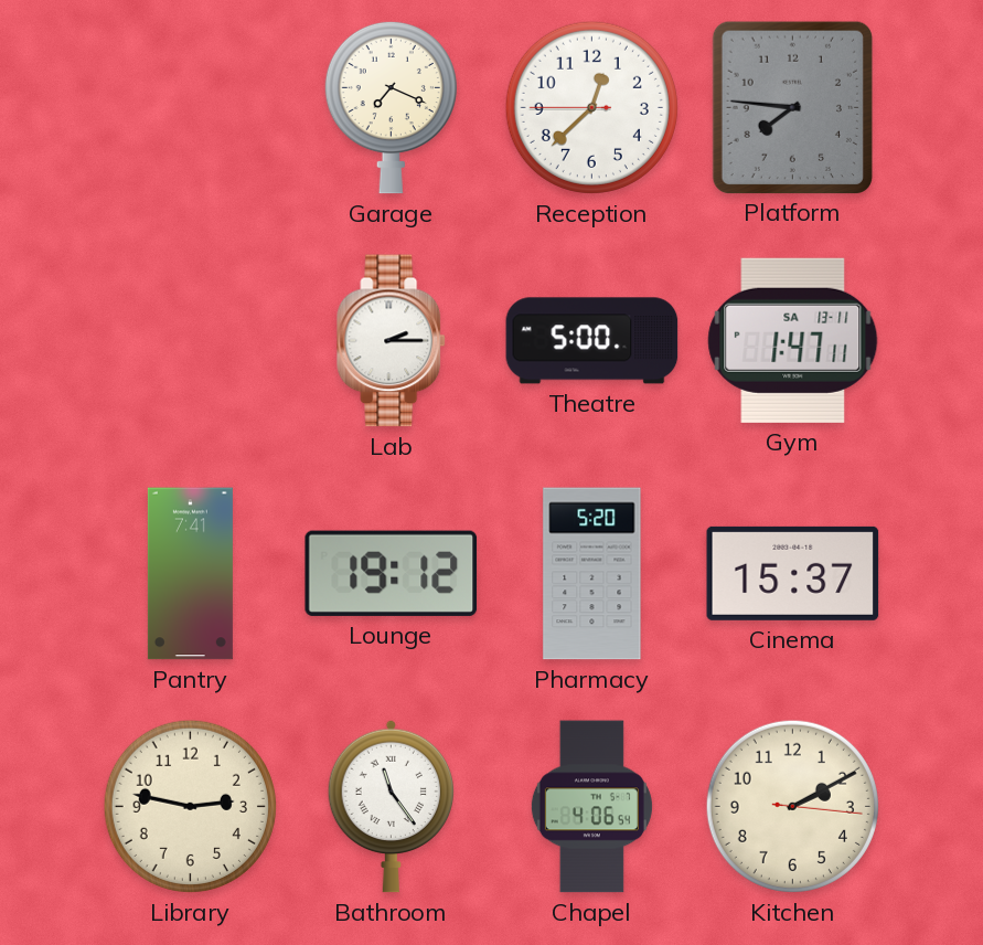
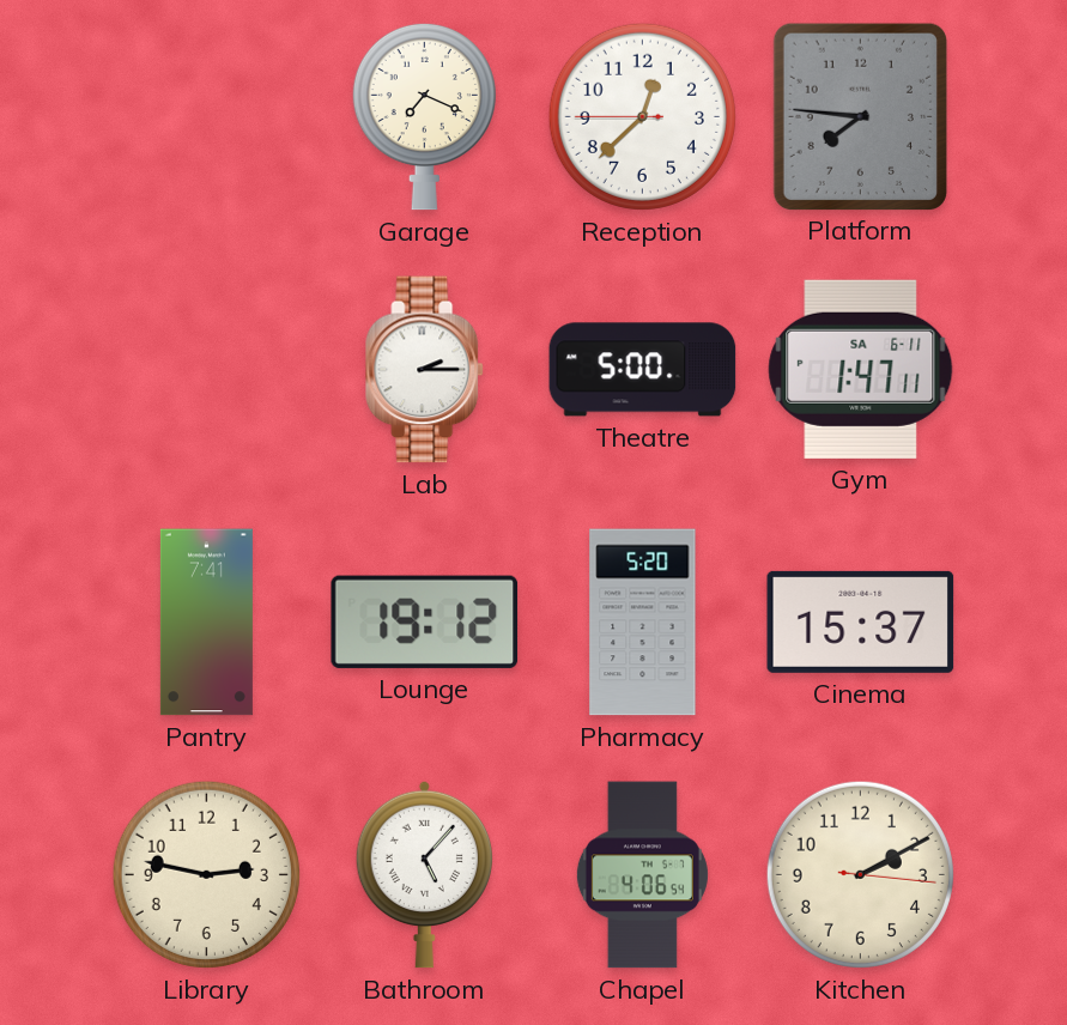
Gym date: SA 13-11 -> SA 6-11 (861, 369)
Bathroom: 11:24 -> 5:07 (424, 874)
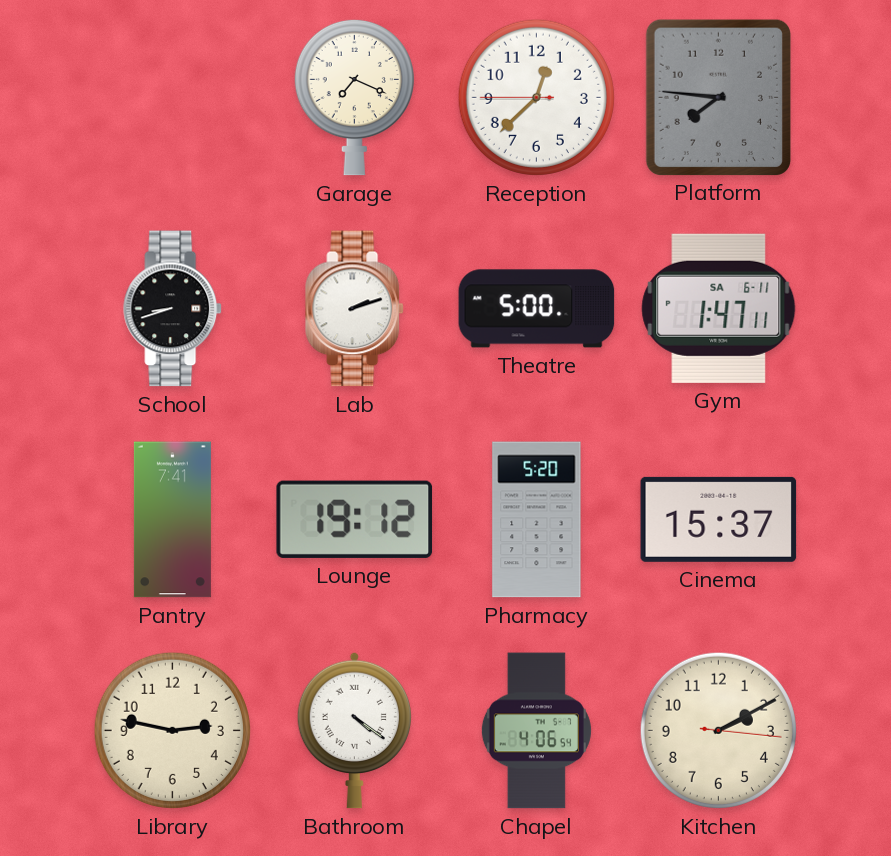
School: none -> 8:42 (173, 309)
Lab: 2:15 -> 2:12 (355, 309)
Bathroom: 5:07 -> 4:21 (354, 730)
